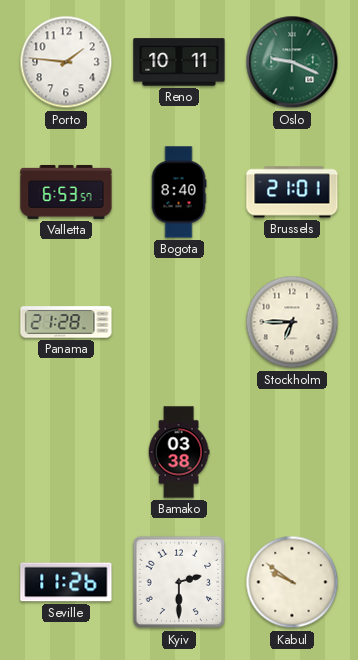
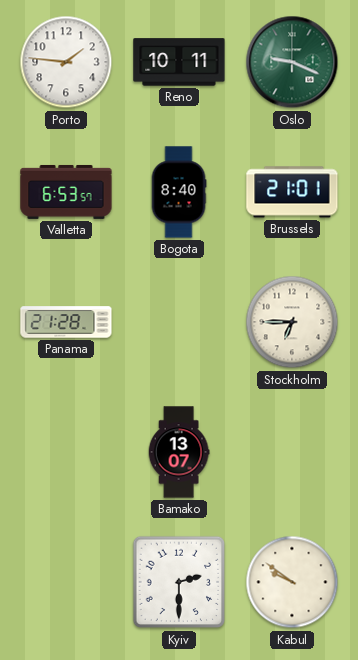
Bamako: 03:38 -> 13:07 (179, 452)
Seville: 11:26 -> none (66, 582)
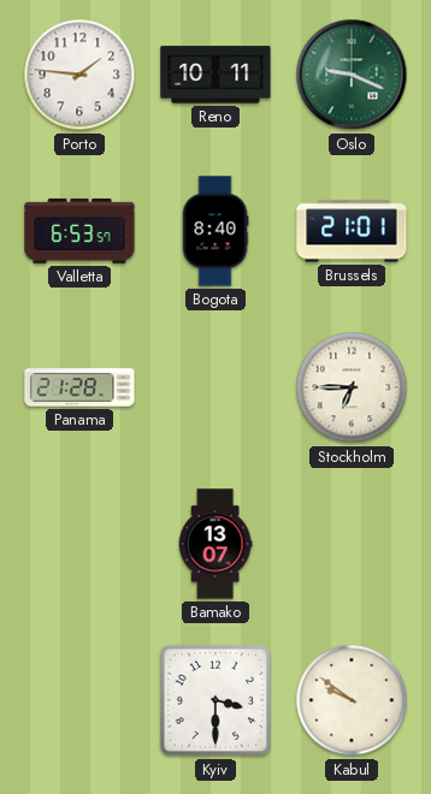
Kyiv: 2:30 -> 3:30 (215, 700)
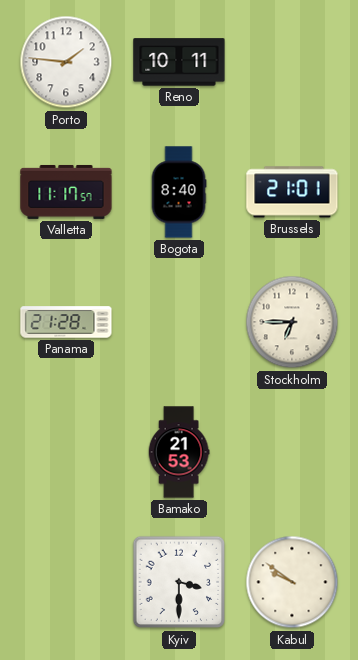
Oslo: 9:19 -> none (352, 75)
Valletta: 6:53 -> 11:17 (66, 192)
Bamako: 13:07 -> 21:53 (179, 452)
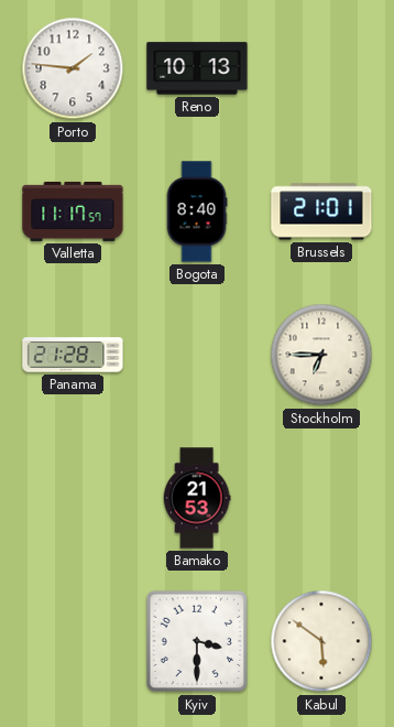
Reno: 10:11 -> 10:13 (197, 68)
Kabul: 9:51 -> 5:51 (321, 641)
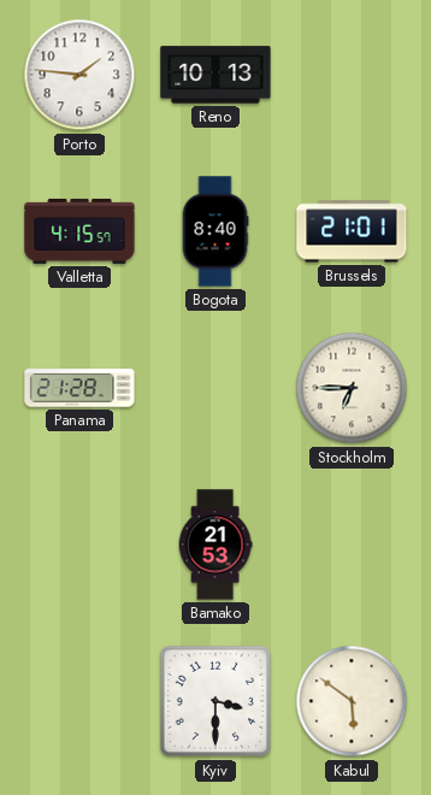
Valletta: 11:17 -> 4:15 (79, 231)
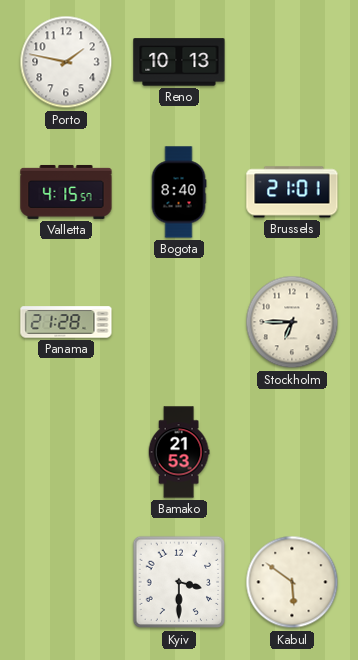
Porto: 1:46 -> 1:47 (66, 62)
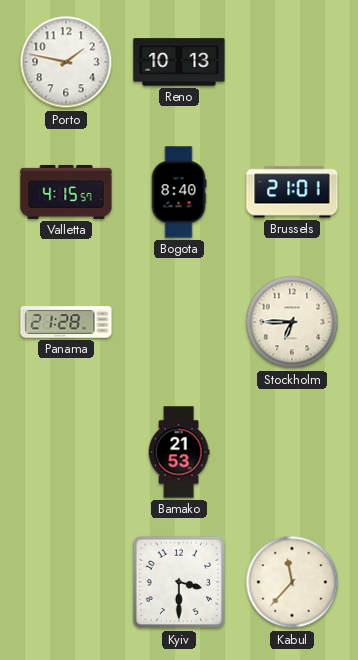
Kabul: 5:51 -> 11:37 (292, 582)
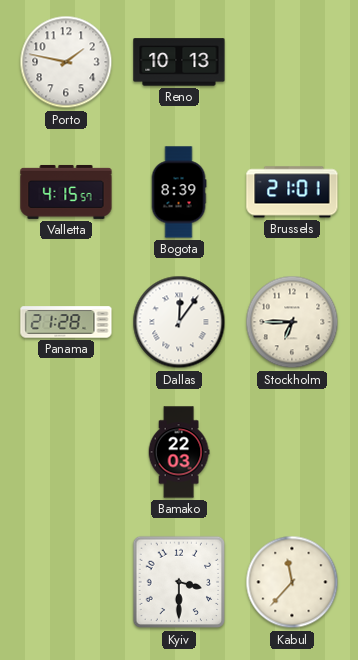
Bogota: 8:40 -> 8:39 (179, 192)
Dallas: none -> 12:06 (179, 322)
Bamako: 21:53 -> 22:03 (179, 452)
